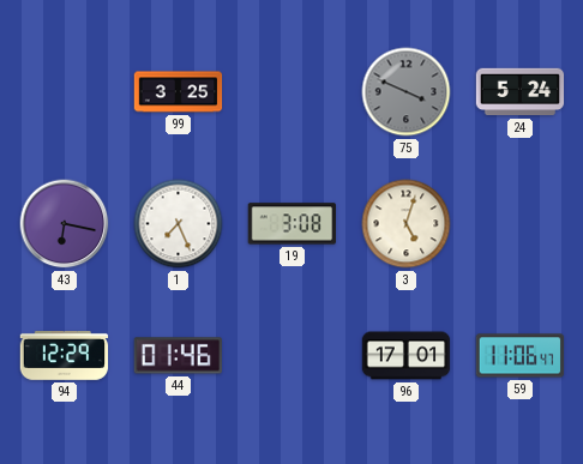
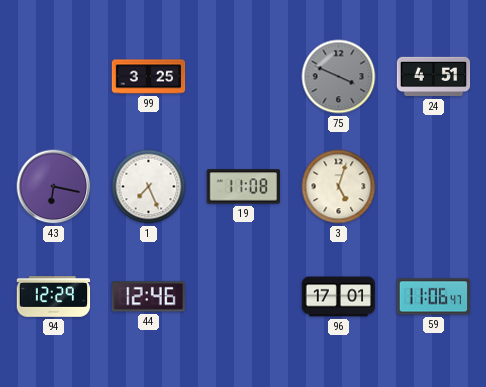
24: 5:24 -> 4:51 (434, 77)
19: 3:08 -> 11:08 (243, 187)
44: 01:46 -> 12:46 (148, 297)
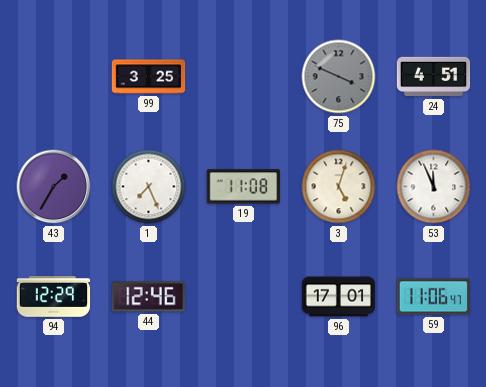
43: 6:17 -> 1:35 (54, 187)
53: none -> 11:56 (434, 187)
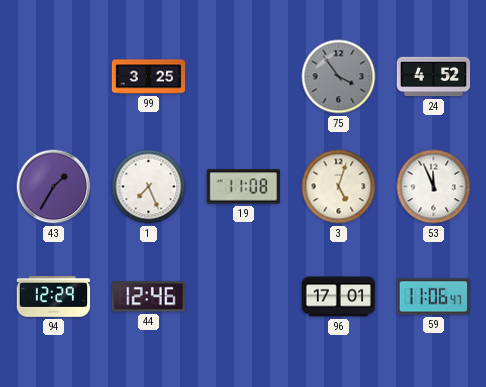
75: 3:49 -> 3:54 (339, 77)
24: 4:51 -> 4:52 (434, 77)
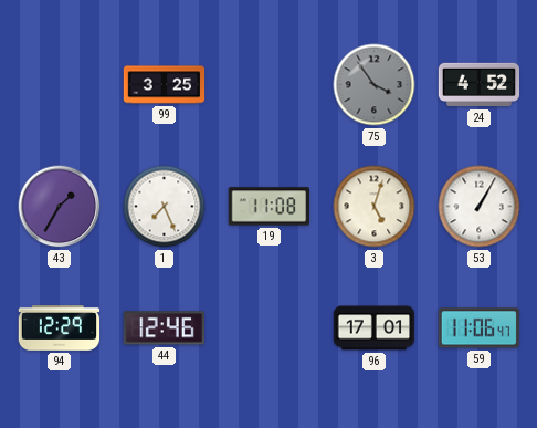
53: 11:56 -> 1:05 (480, 207)
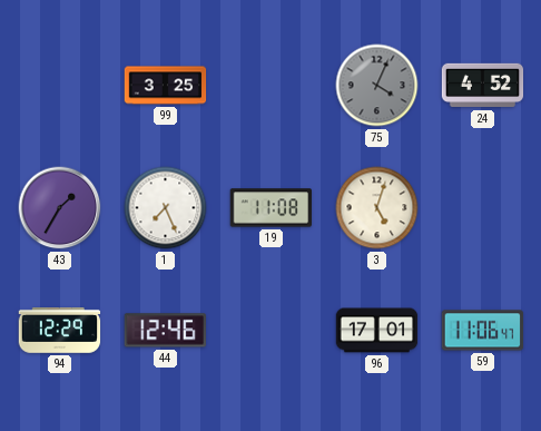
75: 3:54 -> 4:04 (377, 86)
53: 1:05 -> none (480, 207)
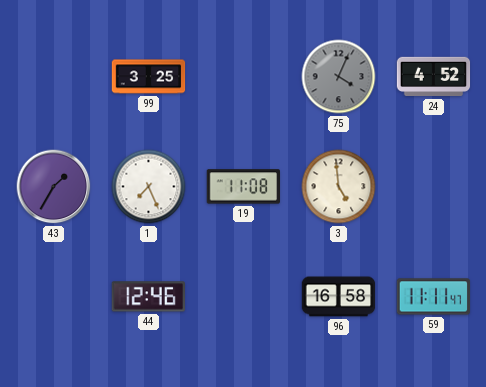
3: 5:03 -> 4:59 (339, 187)
94: 12:29 -> none (60, 331)
96: 17:01 -> 16:58 (339, 297)
59: 11:06 -> 11:11 (434, 297)
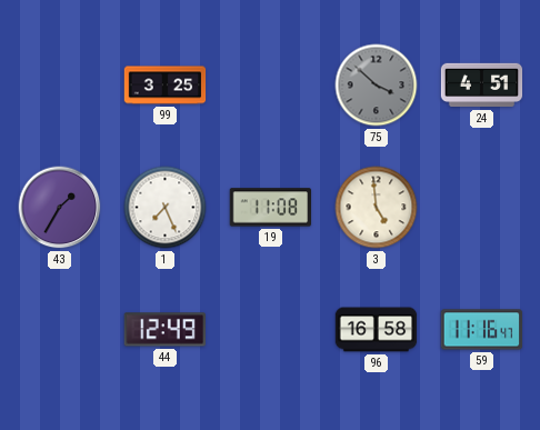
75: 4:04 -> 3:52 (377, 86)
24: 4:52 -> 4:51 (482, 86)
44: 12:46 -> 12:49 (164, 330)
59: 11:11 -> 11:16 (482, 330)
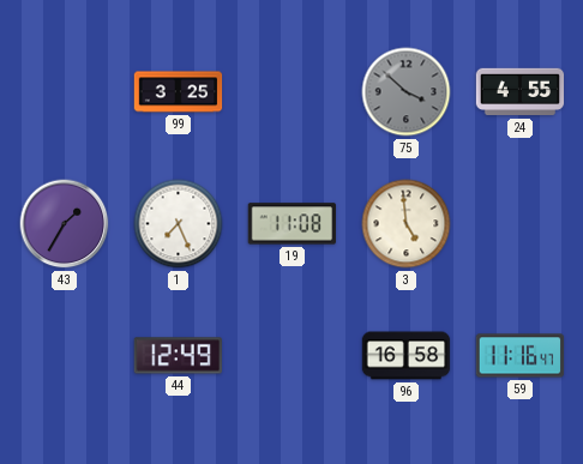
24: 4:51 -> 4:55 (521, 92)
